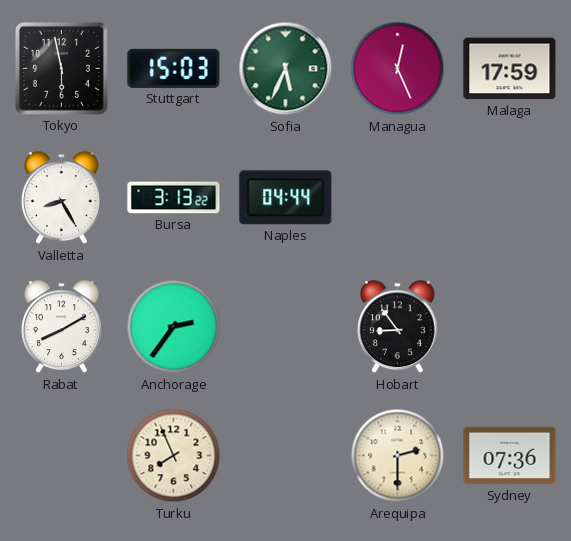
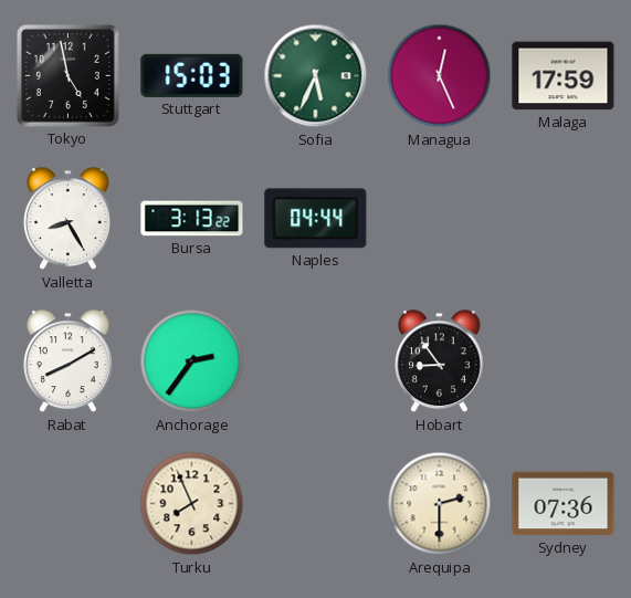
Tokyo: 5:58 -> 4:58 (67, 75)
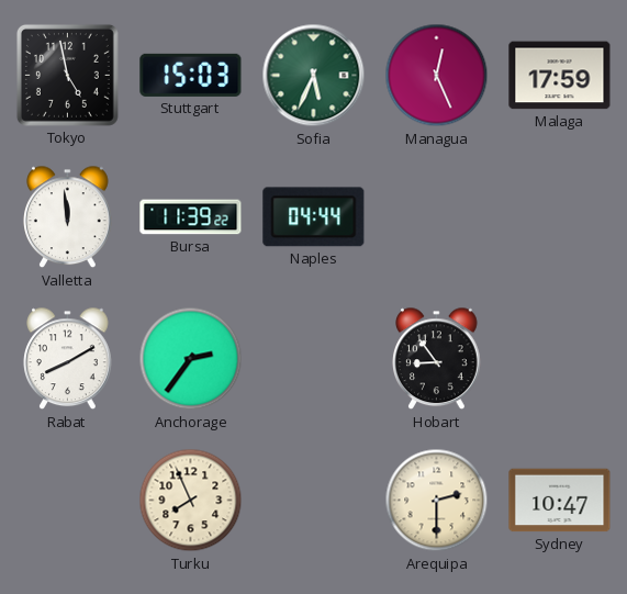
Valletta: 8:25 -> 11:59 (68, 217)
Bursa: 3:13 -> 11:39 (191, 217)
Sydney: 07:36 -> 10:47 (560, 501)
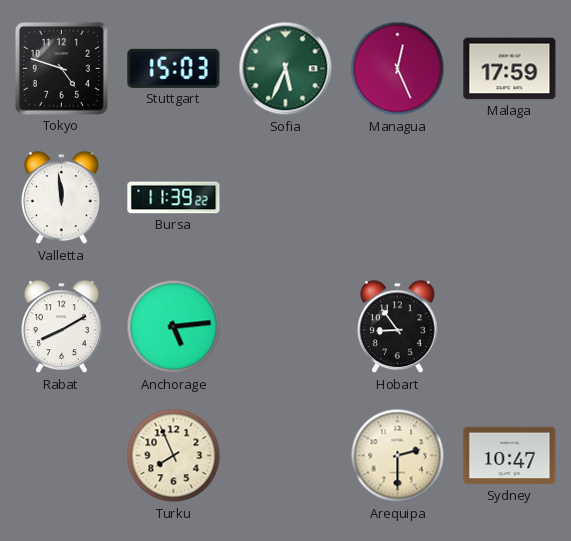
Tokyo: 4:58 -> 4:48 (61, 68)
Naples: 04:44 -> none (314, 217)
Anchorage: 2:36 -> 5:14 (174, 327)
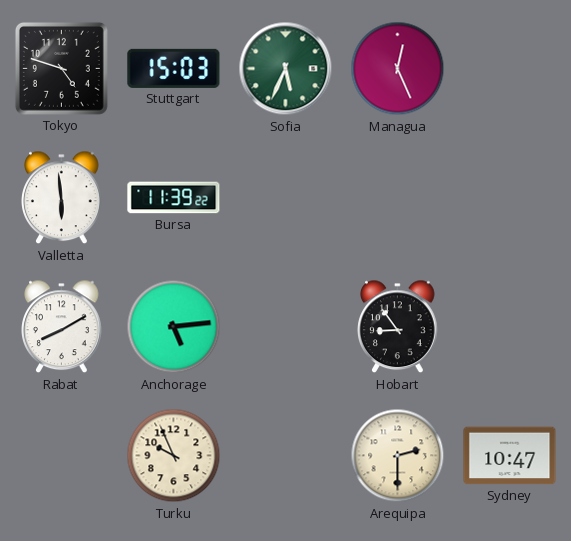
Malaga: 17:59 -> none (510, 69)
Valletta: 11:59 -> 5:59 (62, 198)
Turku: 7:56 -> 9:56 (174, 456)
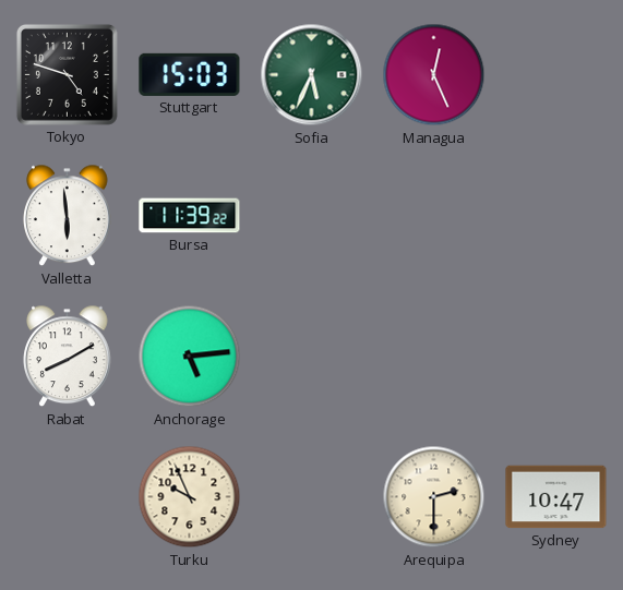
Hobart: 8:54 -> none (398, 327)
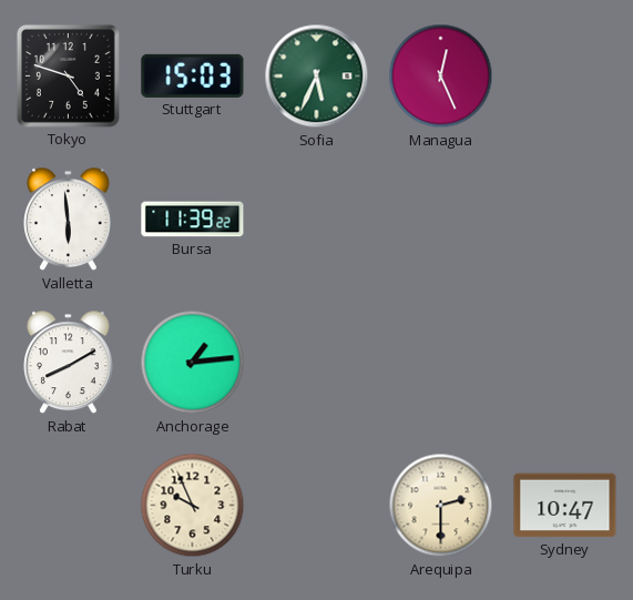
Anchorage: 5:14 -> 1:14 (193, 363)
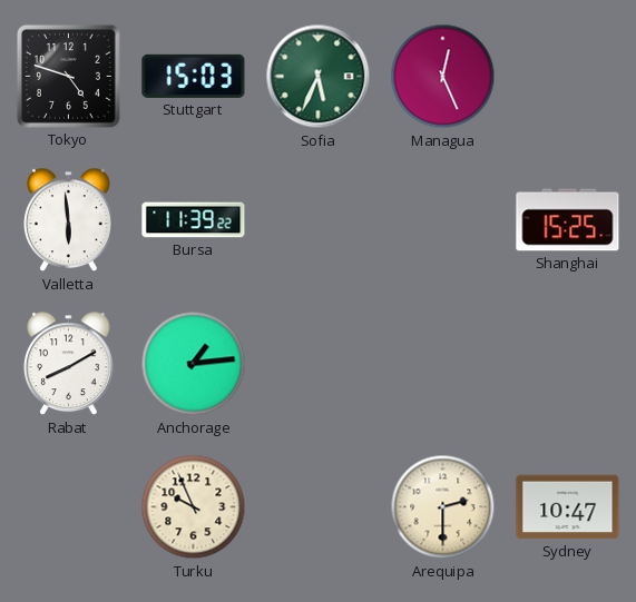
Shanghai: none -> 15:25 (568, 220)
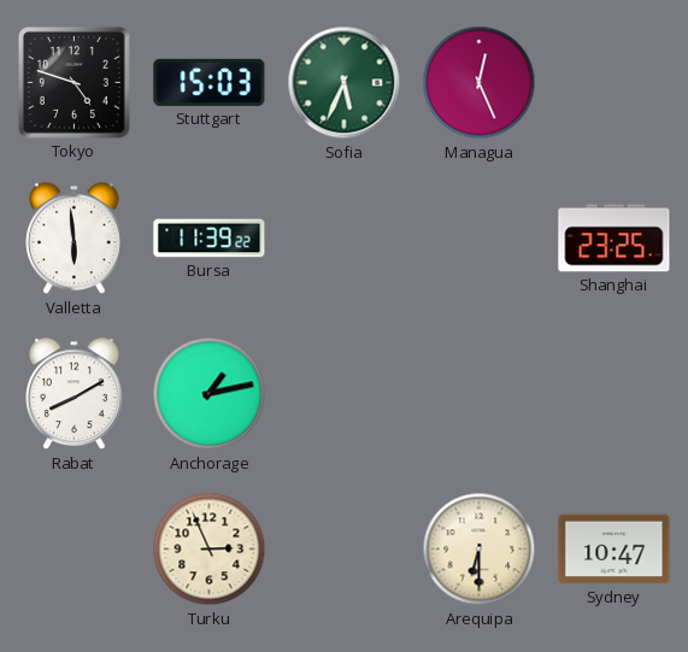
Shanghai: 15:25 -> 23:25 (615, 239)
Anchorage: 1:14 -> 1:13 (210, 394)
Turku: 9:56 -> 2:56 (210, 550)
Arequipa: 2:30 -> 6:30 (480, 550)
